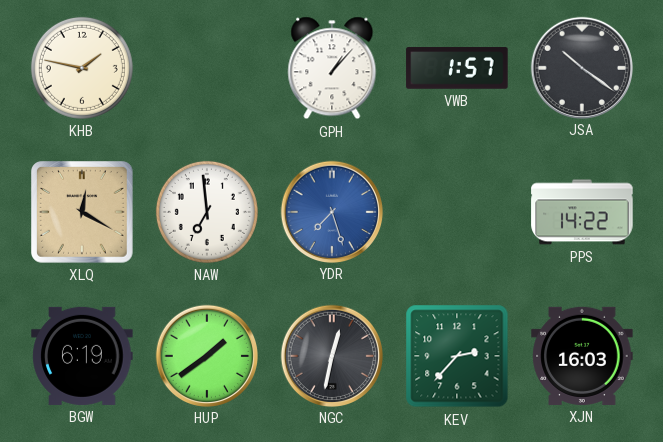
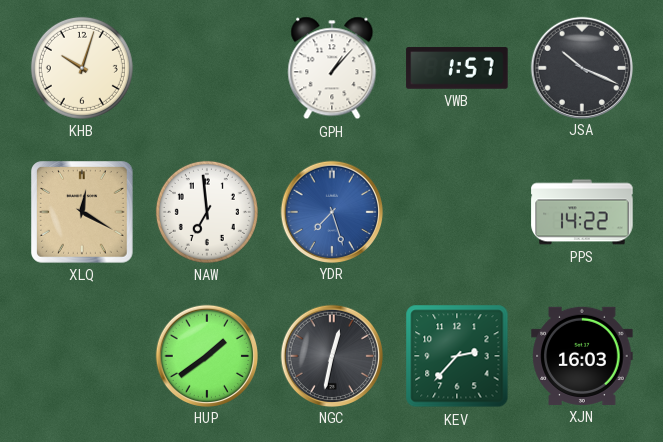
KHB: 1:47 -> 10:03 (82, 68)
JSA: 10:21 -> 10:19 (581, 67)
BGW: 6:19 -> none (82, 356)
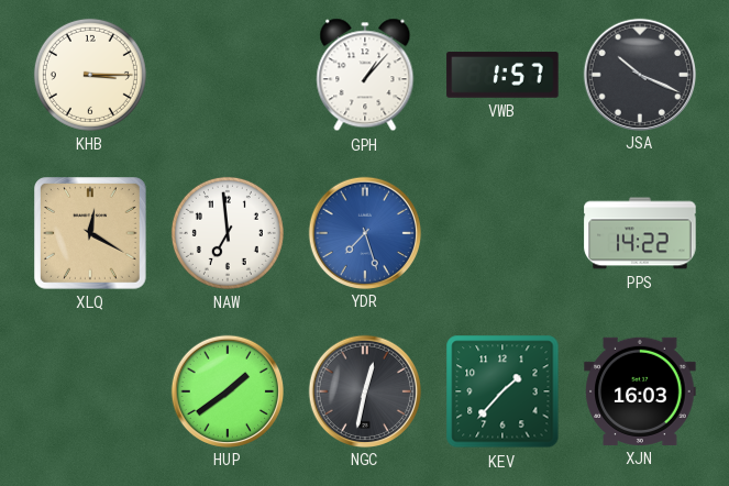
KHB: 10:03 -> 3:15 (90, 75)
KEV: 2:37 -> 1:37 (502, 391)
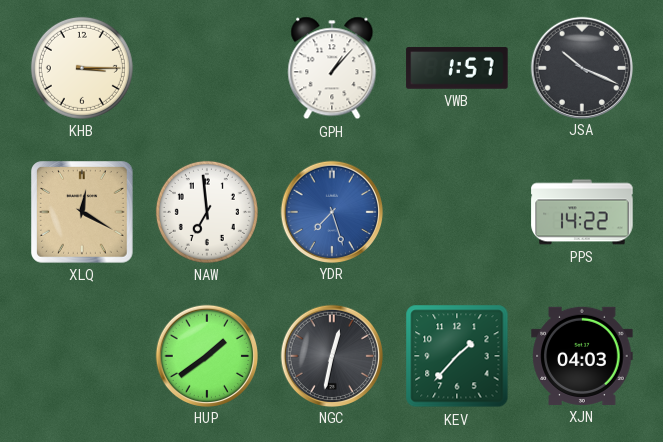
XJN: 16:03 -> 04:03 (582, 356)
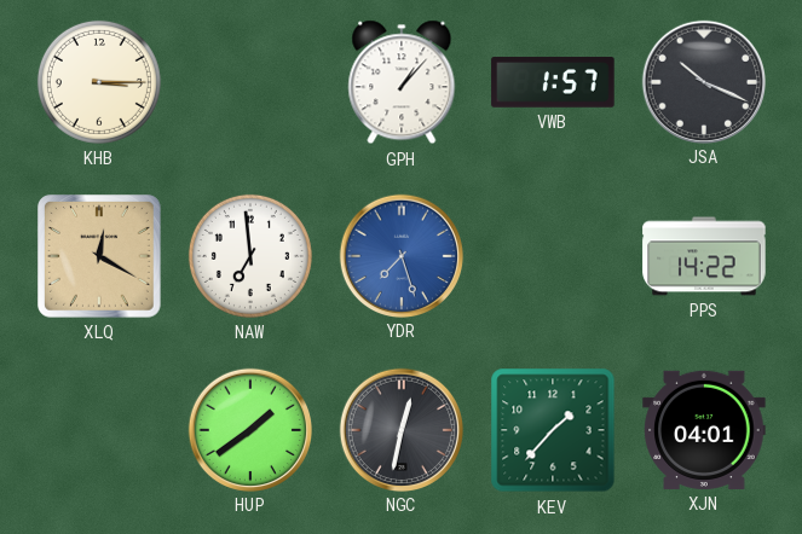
XJN: 04:03 -> 04:01 (704, 430)
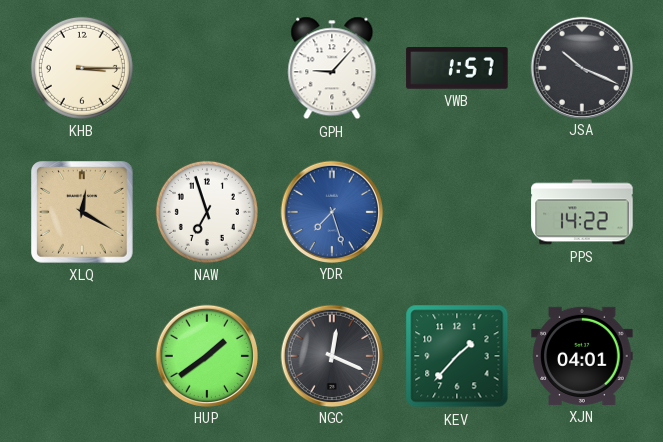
GPH: 1:07 -> 9:07 (332, 68)
NAW: 6:59 -> 6:57 (207, 212)
NGC: 12:32 -> 12:19 (331, 355)
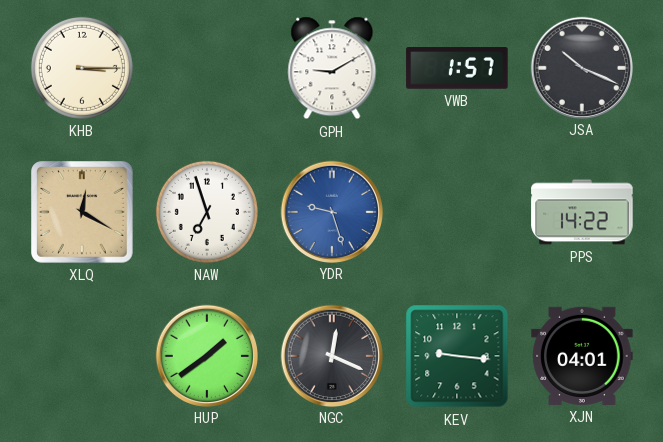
GPH: 9:07 -> 9:10 (332, 68)
YDR: 7:27 -> 9:27 (331, 211)
KEV: 1:37 -> 9:16 (457, 356)
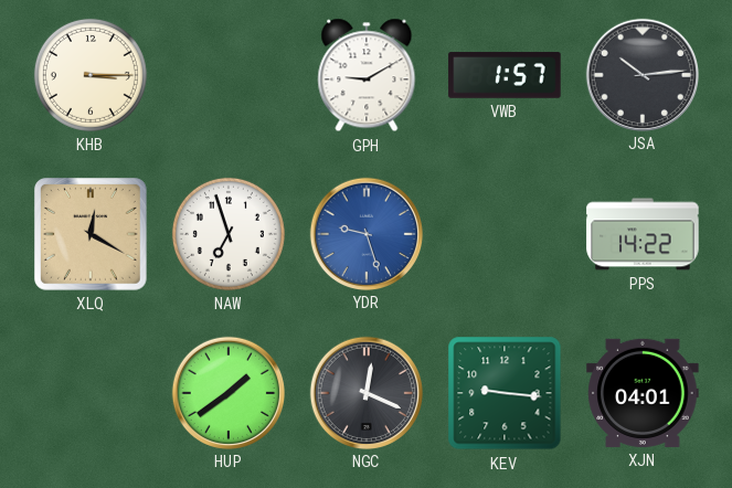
JSA: 10:19 -> 10:14 (641, 74)
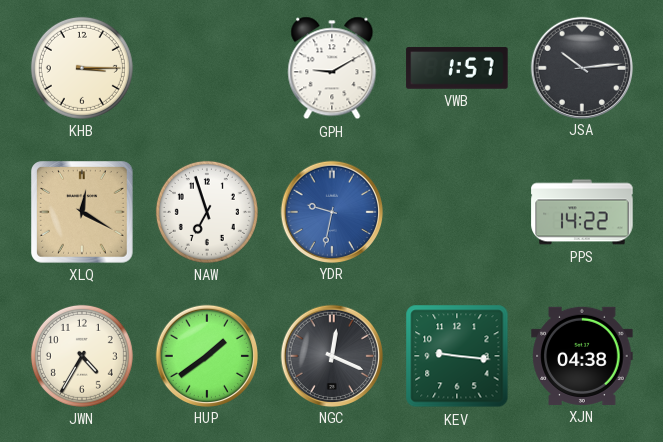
YDR: 9:27 -> 9:32 (331, 211)
JWN: none -> 4:35 (82, 356)
XJN: 04:01 -> 04:38 (582, 356)
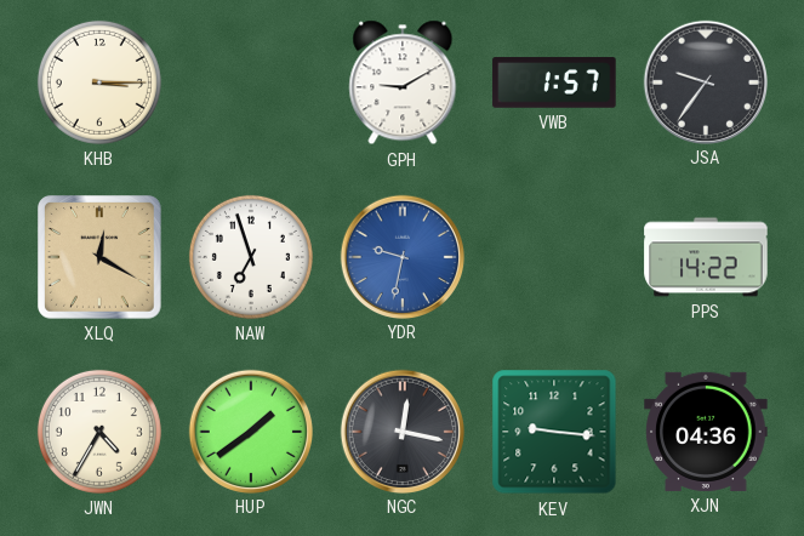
JSA: 10:14 -> 9:36 (705, 81)
NGC: 12:19 -> 12:17 (401, 430)
XJN: 04:38 -> 04:36 (706, 432)
